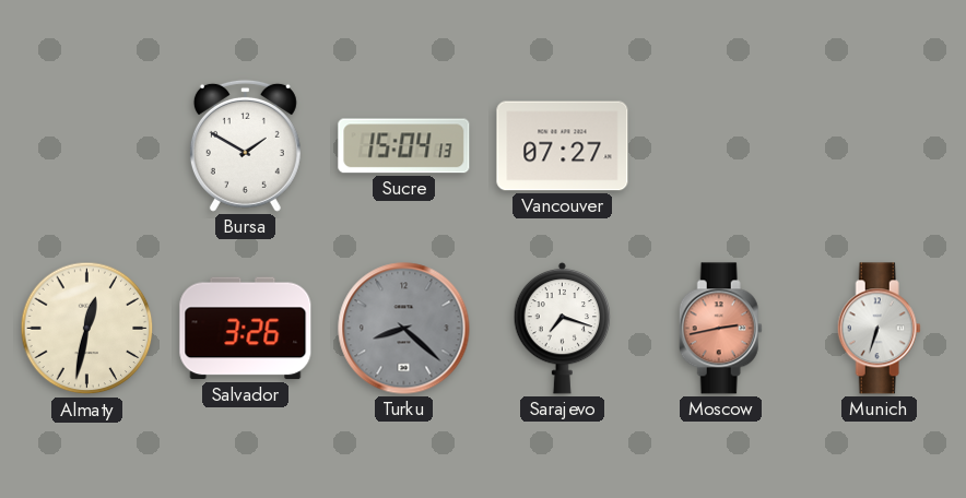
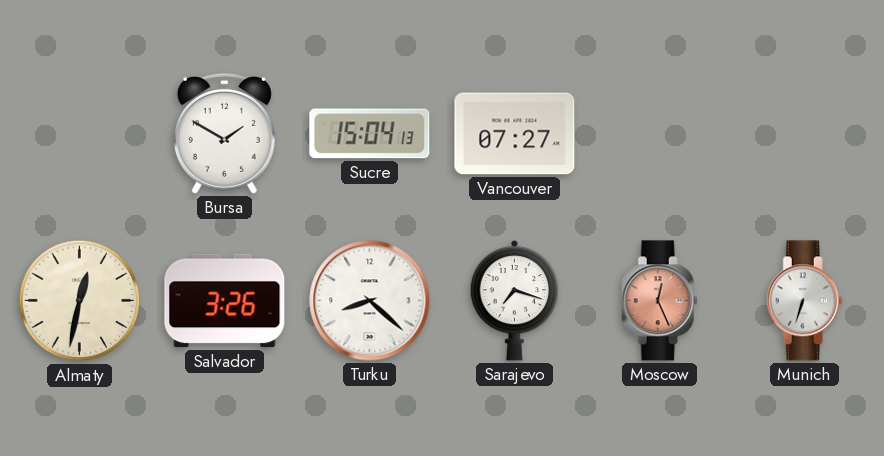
Turku dial: grey -> white (370, 301)
Moscow: 2:43 -> 12:26 (659, 301)
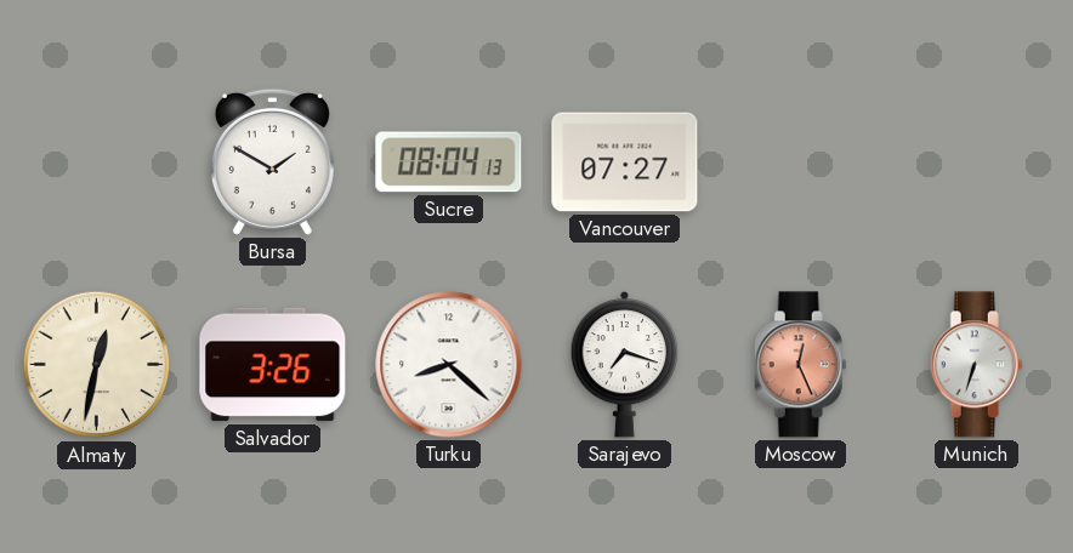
Sucre: 15:04 -> 08:04 (449, 163)
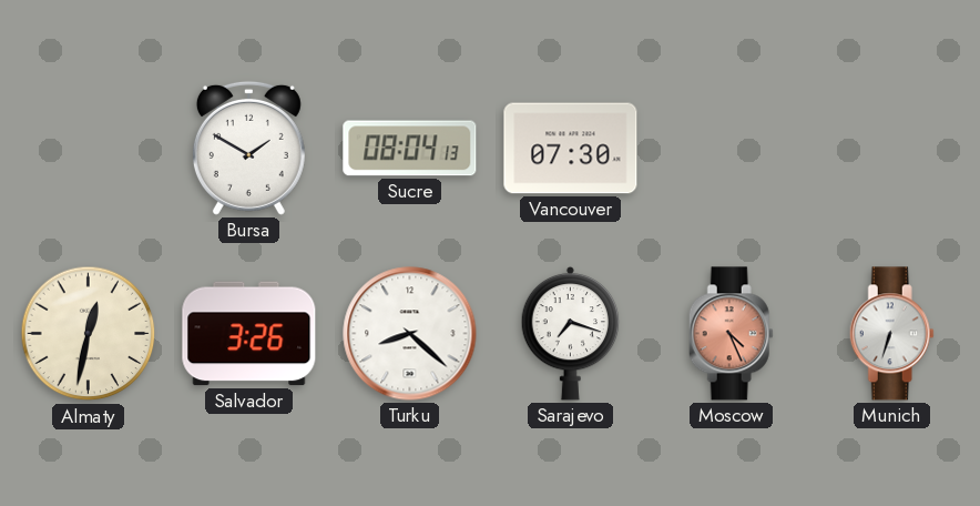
Vancouver: 07:27 -> 07:30 (571, 149)
Moscow: 12:26 -> 4:26 (731, 334)
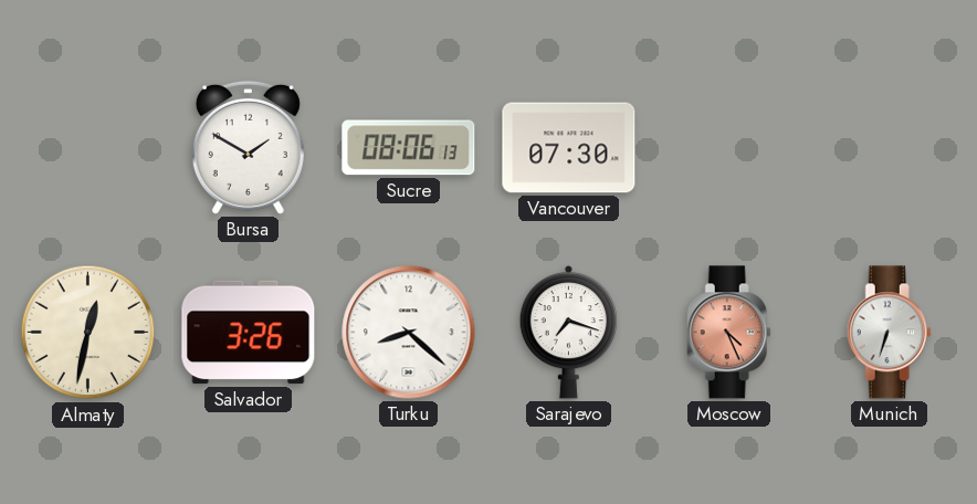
Sucre: 08:04 -> 08:06 (409, 148)
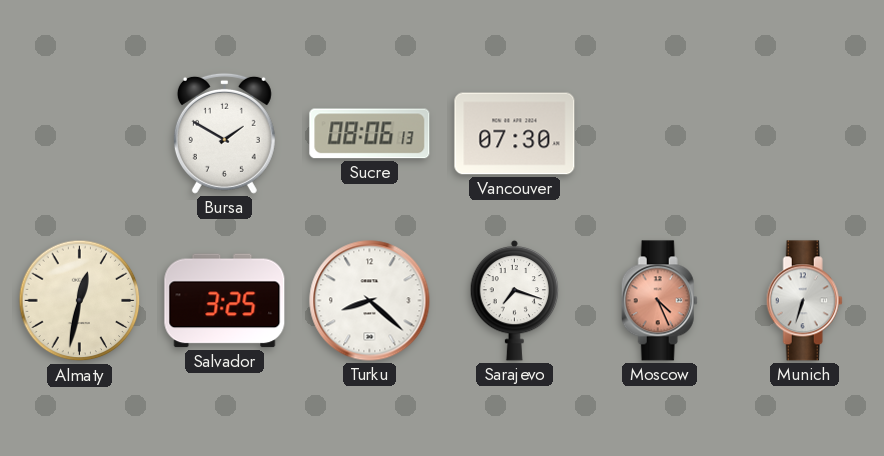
Salvador: 3:26 -> 3:25 (225, 301)
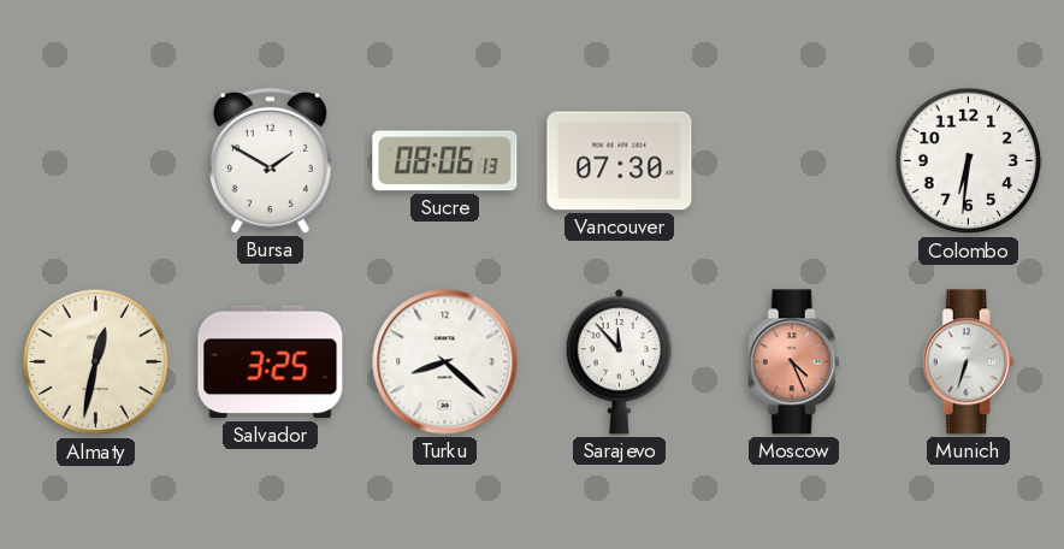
Colombo: none -> 6:31 (969, 161)
Sarajevo: 7:18 -> 11:53 (620, 361)
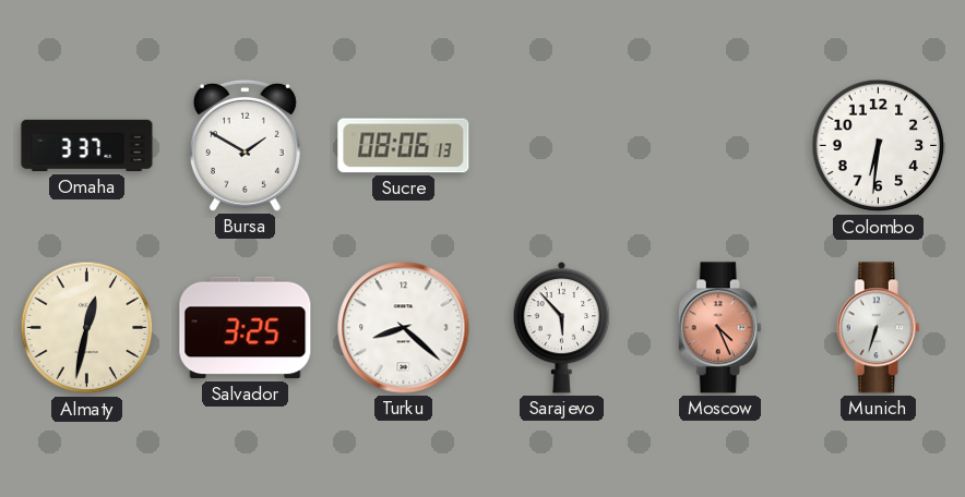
Omaha: none -> 3:37 (87, 146)
Vancouver: 07:30 -> none (620, 161)
Sarajevo: 11:53 -> 5:53 (562, 327)
